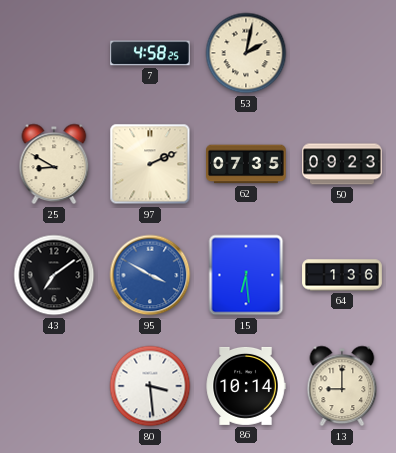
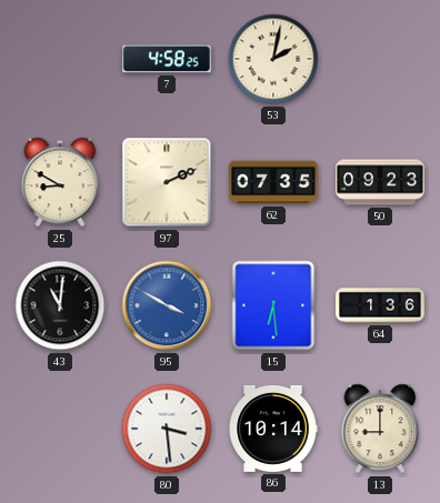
43: 7:09 -> 11:01 (60, 305)
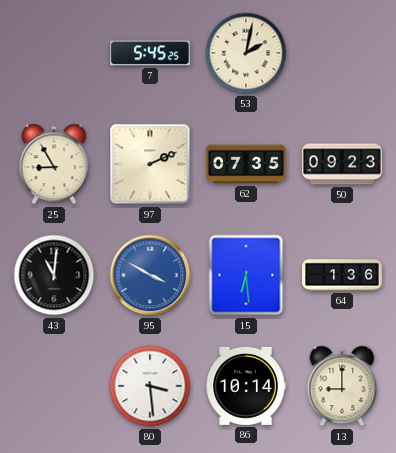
7: 4:58 -> 5:45 (151, 53)
25: 8:50 -> 8:55 (54, 164)
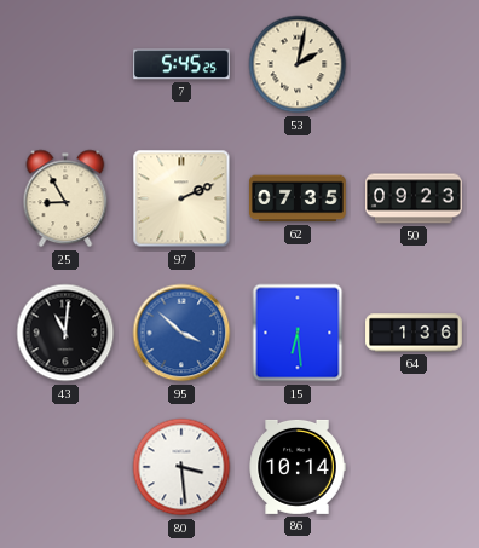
95: 3:50 -> 3:52 (181, 333)
13: 9:00 -> none (342, 386)
